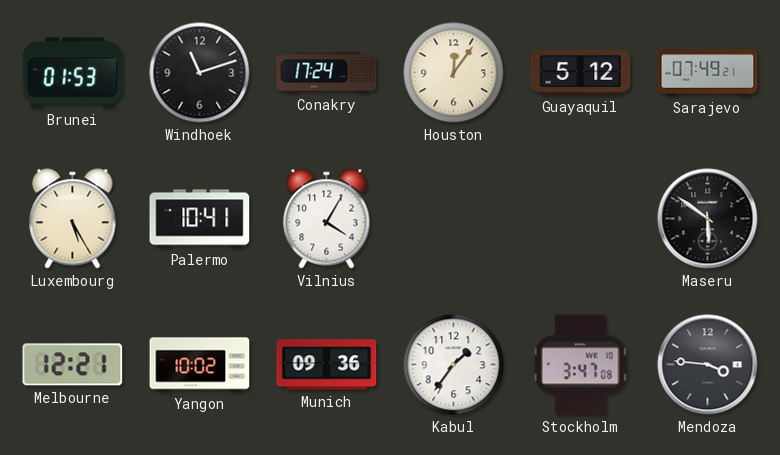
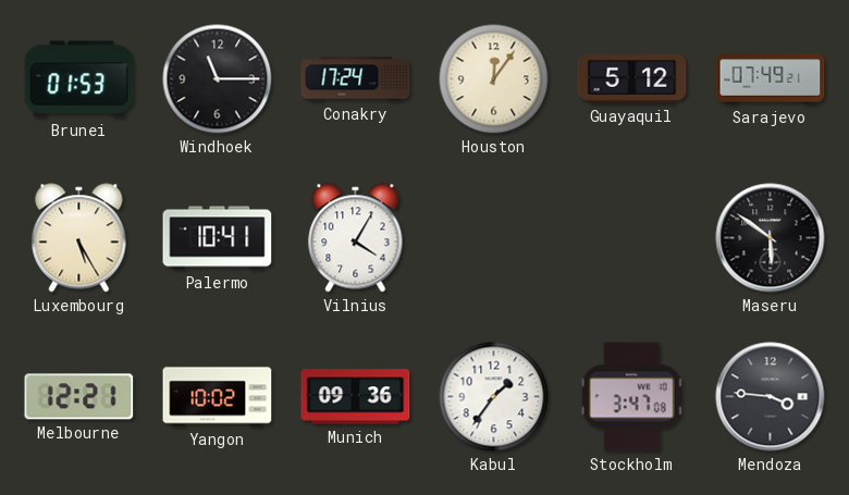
Windhoek: 11:12 -> 11:15 (218, 79)
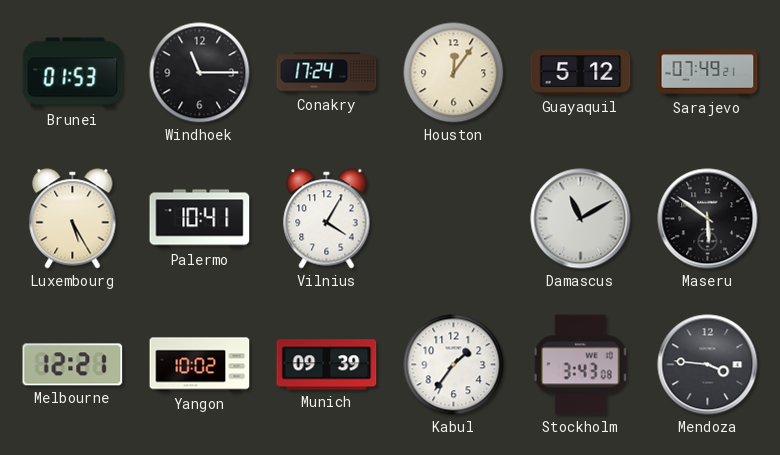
Damascus: none -> 11:10 (581, 219)
Munich: 09:36 -> 09:39 (327, 365)
Stockholm: 3:47 -> 3:43 (581, 365)
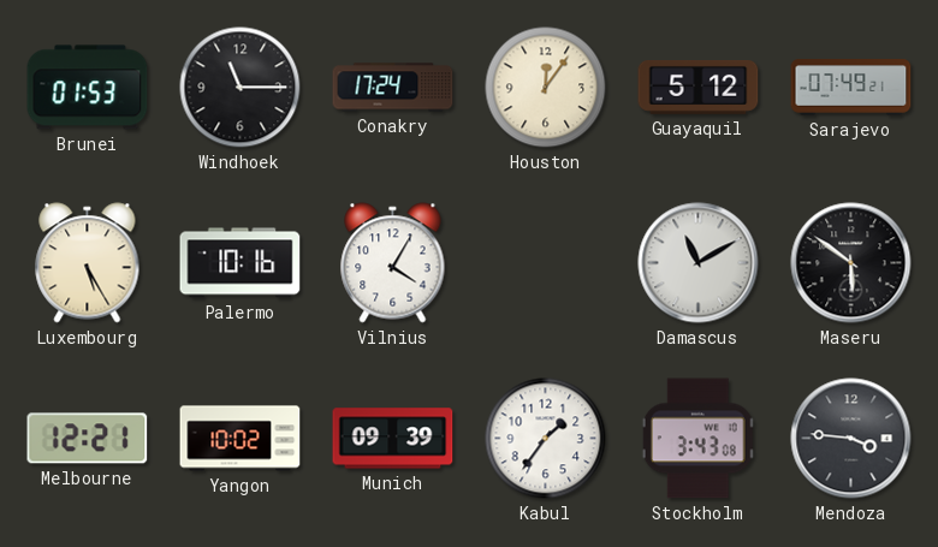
Palermo: 10:41 -> 10:16 (241, 263)
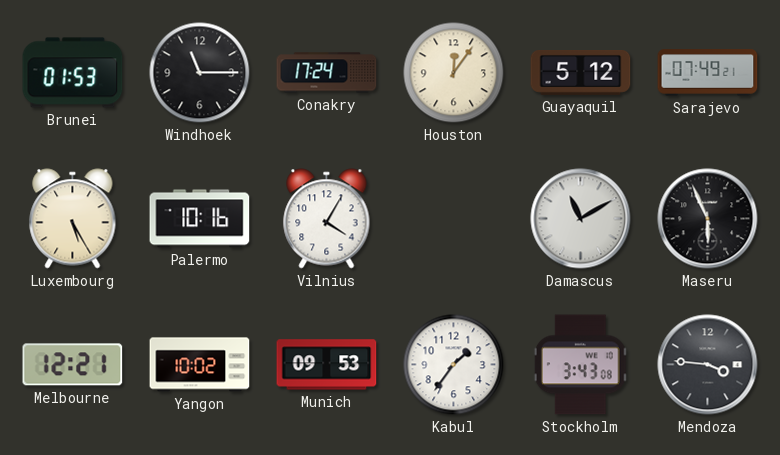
Maseru: 5:51 -> 5:56 (708, 219)
Munich: 09:39 -> 09:53 (327, 365)
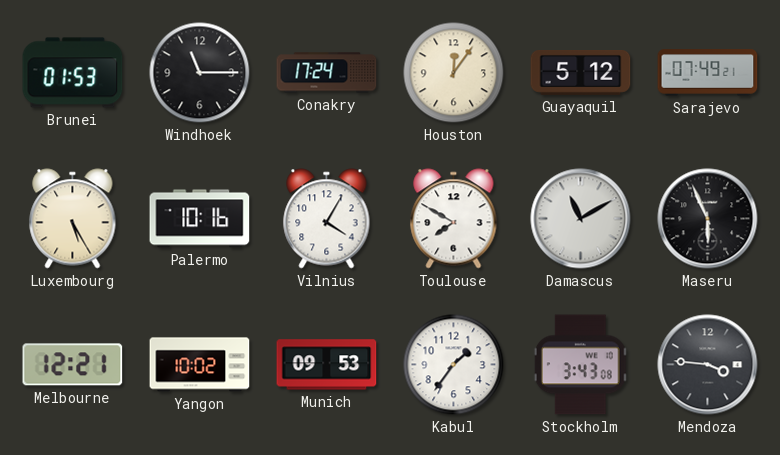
Toulouse: none -> 7:50 (454, 219)
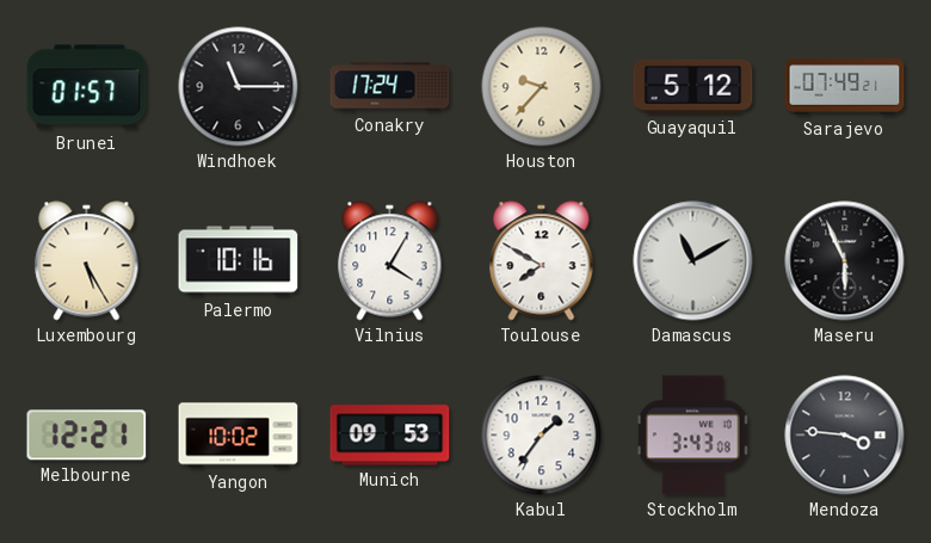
Brunei: 01:53 -> 01:57 (87, 87)
Houston: 12:06 -> 9:37 (542, 87)
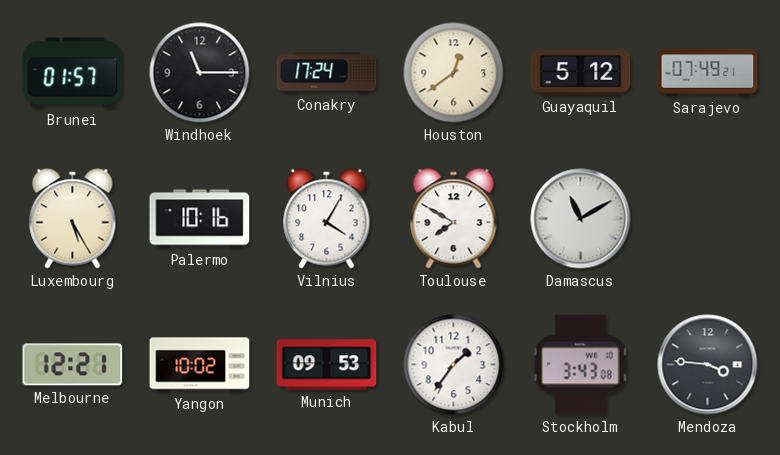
Houston: 9:37 -> 12:39 (454, 73)
Maseru: 5:56 -> none (845, 261)
